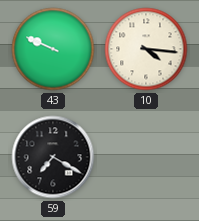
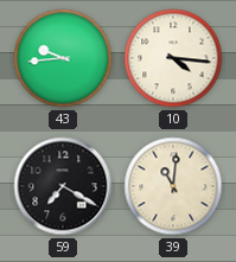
43: 9:49 -> 9:44 (63, 58)
39: none -> 11:01 (173, 186)
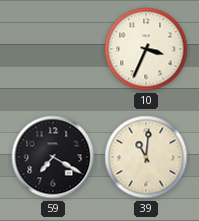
43: 9:44 -> none (63, 58)
10: 4:16 -> 3:34 (146, 49)
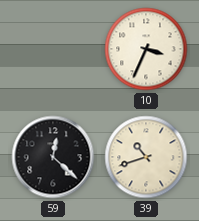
59: 7:20 -> 12:22 (53, 157)
39: 11:01 -> 10:42 (146, 157)
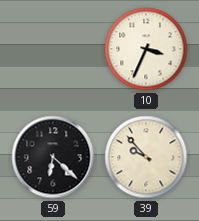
59: 12:22 -> 6:22 (53, 157)
39: 10:42 -> 9:53 (146, 157)
